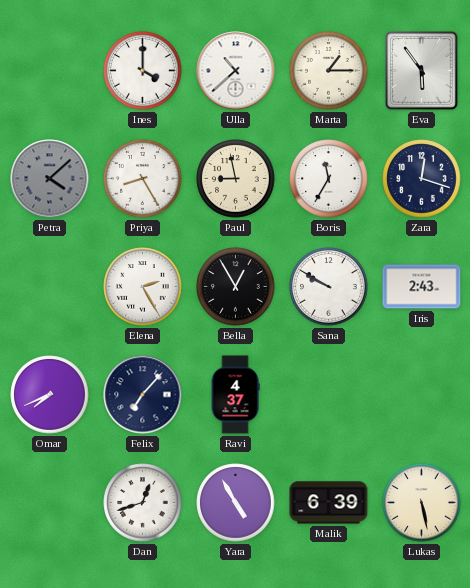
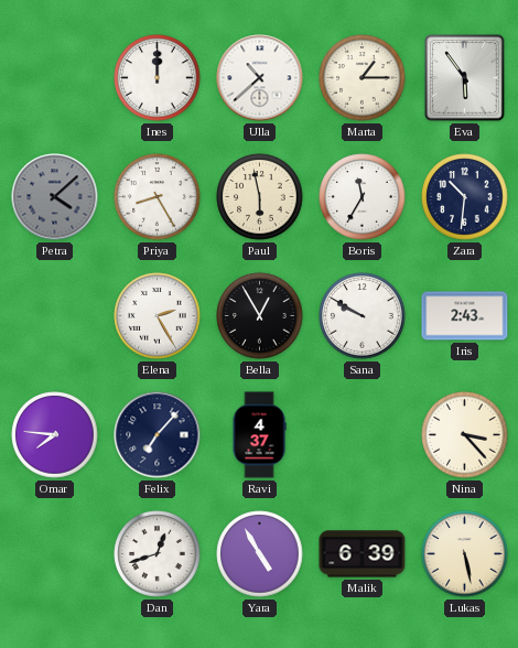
Ines: 4:00 -> 12:00 (158, 78)
Paul: 8:58 -> 5:58 (260, 197)
Zara: 12:18 -> 10:31 (465, 197)
Omar: 7:41 -> 7:46 (55, 435)
Nina: none -> 3:23 (465, 435)
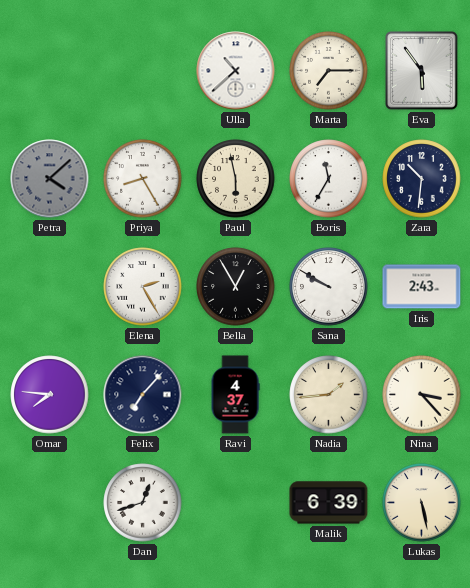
Ines: 12:00 -> none (158, 78)
Marta: 1:15 -> 7:15 (329, 71)
Nadia: none -> 1:44 (329, 395)
Yara: 4:55 -> none (260, 554)
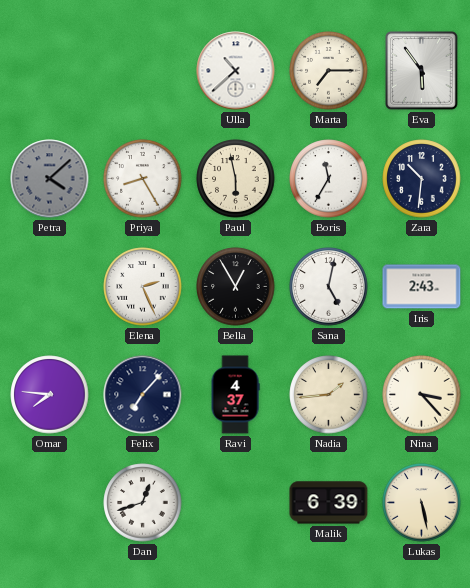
Elena: 2:25 -> 2:26 (143, 287)
Sana: 9:50 -> 5:02 (329, 287)
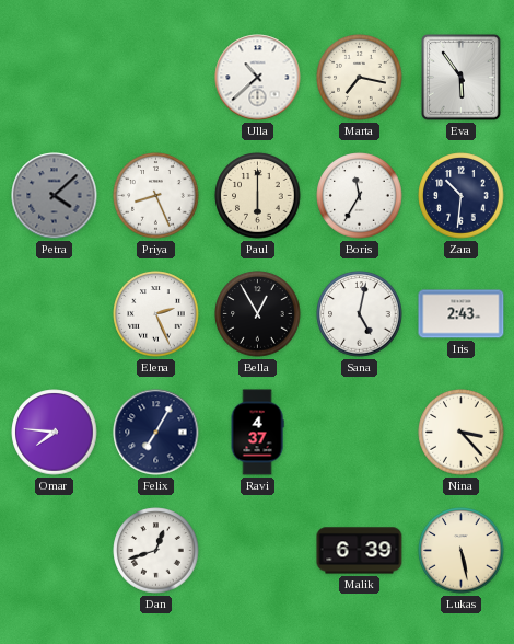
Marta: 7:15 -> 7:17 (360, 78)
Priya: 8:25 -> 8:26 (156, 196)
Paul: 5:58 -> 6:00 (258, 196)
Felix: 7:07 -> 7:05 (156, 433)
Nadia: 1:44 -> none (329, 395)
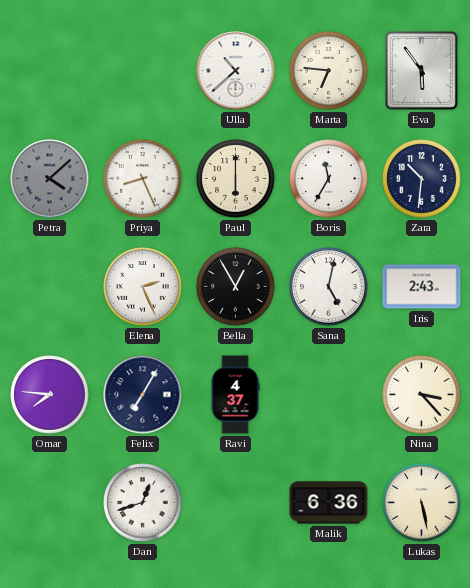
Marta: 7:17 -> 6:46 (329, 71)
Malik: 6:39 -> 6:36 (329, 503)
